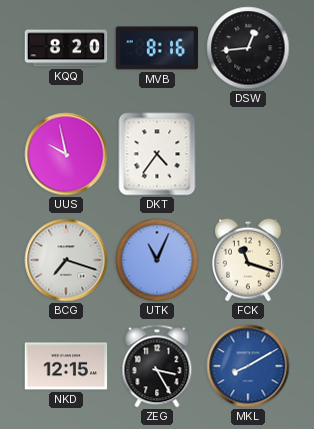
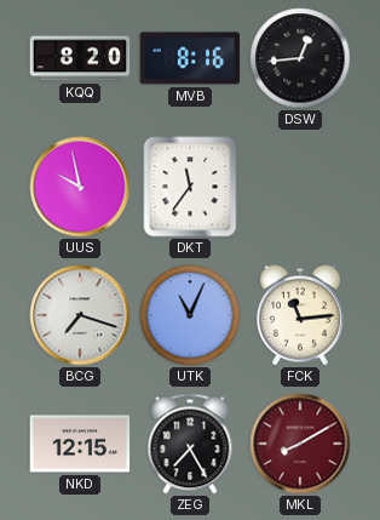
DKT: 4:36 -> 11:36 (190, 187)
FCK: 11:18 -> 11:14 (300, 315)
ZEG: 3:25 -> 7:25 (190, 444)
MKL dial: blue -> burgundy (300, 444)
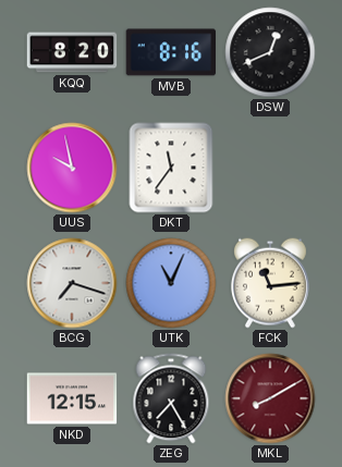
DSW: 12:44 -> 12:41 (270, 52)
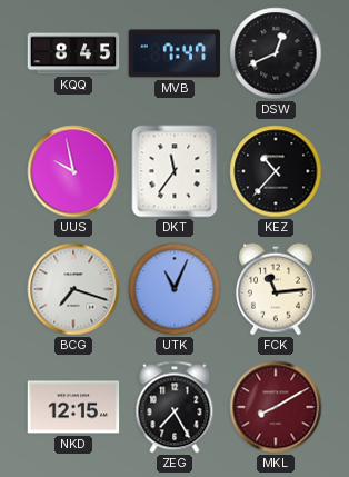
KQQ: 8:20 -> 8:45 (73, 53)
MVB: 8:16 -> 7:47 (174, 53)
KEZ: none -> 10:37 (276, 171)
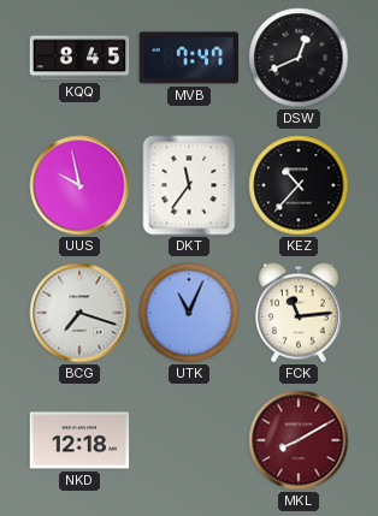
NKD: 12:15 -> 12:18 (79, 440)
ZEG: 7:25 -> none (174, 407)
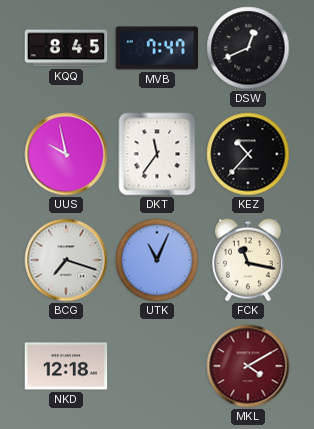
FCK: 11:14 -> 11:17 (248, 260)
MKL: 8:10 -> 4:10 (248, 366)
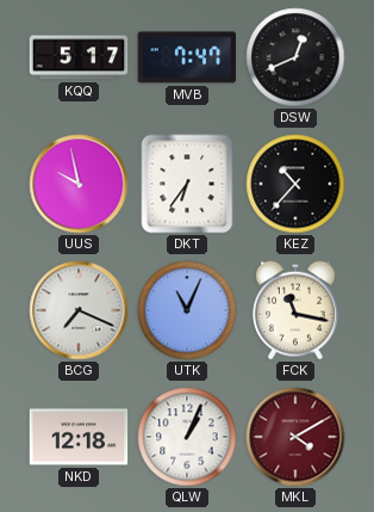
KQQ: 8:45 -> 5:17 (79, 57)
DKT: 11:36 -> 6:36 (187, 184)
BCG: 7:18 -> 7:19 (79, 310)
QLW: none -> 1:04 (187, 437)
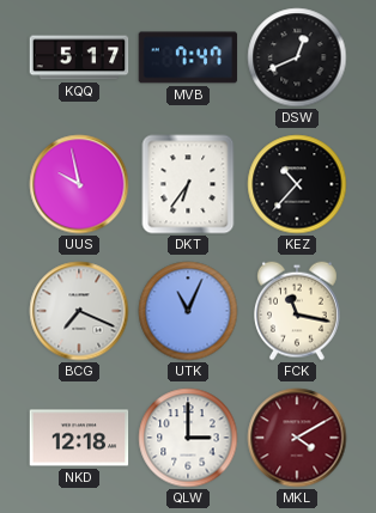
QLW: 1:04 -> 3:00 (188, 438)
